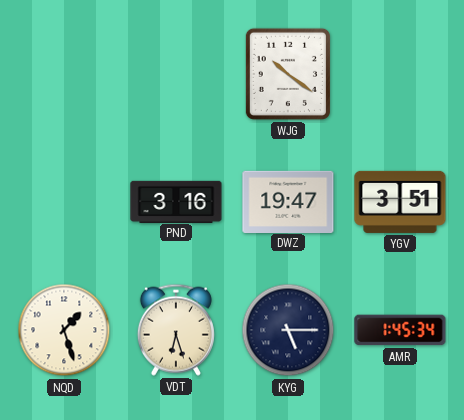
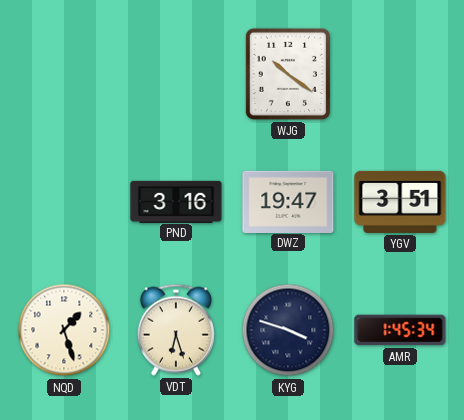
KYG: 5:15 -> 3:48 (288, 330)
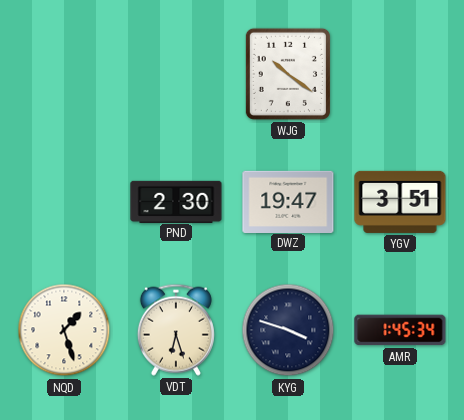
PND: 3:16 -> 2:30 (176, 201)
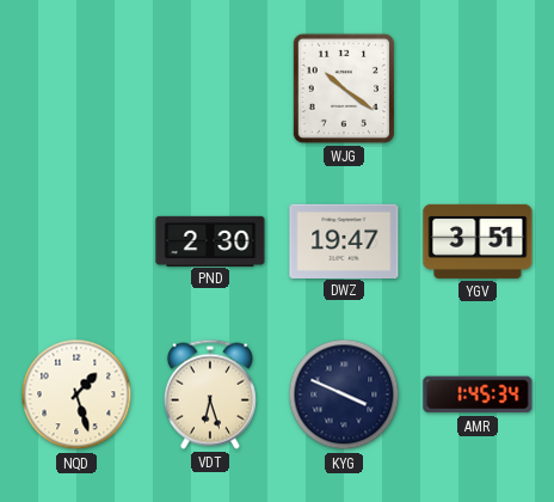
KYG: 3:48 -> 3:49 (344, 394)
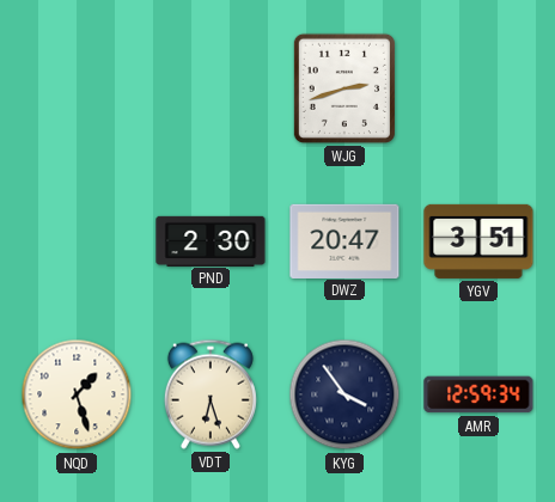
WJG: 10:21 -> 2:42 (344, 88)
DWZ: 19:47 -> 20:47 (344, 240)
KYG: 3:49 -> 3:54 (344, 394)
AMR: 1:45 -> 12:59 (478, 394)
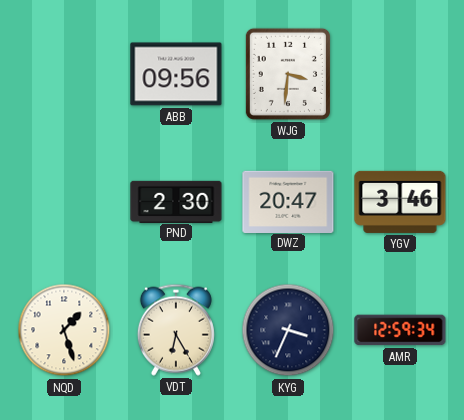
ABB: none -> 09:56 (176, 74)
WJG: 2:42 -> 3:31 (288, 74)
YGV: 3:51 -> 3:46 (400, 202)
VDT: 6:27 -> 6:25 (176, 330)
KYG: 3:54 -> 3:34 (288, 330)
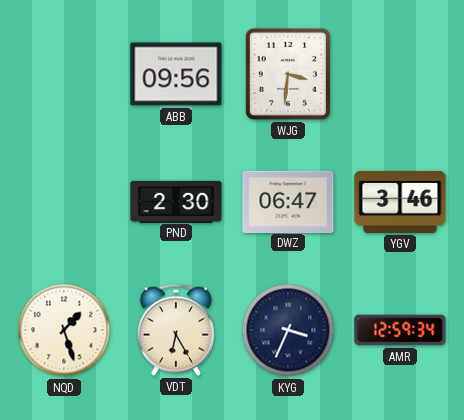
DWZ: 20:47 -> 06:47 (288, 201)
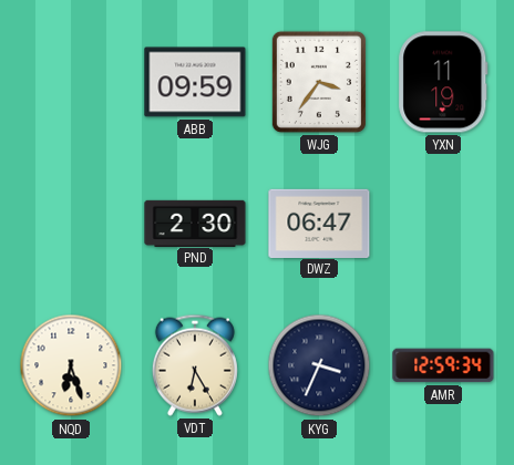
ABB: 09:56 -> 09:59 (195, 82)
WJG: 3:31 -> 3:36 (319, 82)
YXN: none -> 11:19 (443, 82)
YGV: 3:46 -> none (400, 202)
NQD: 1:27 -> 6:27 (71, 365)
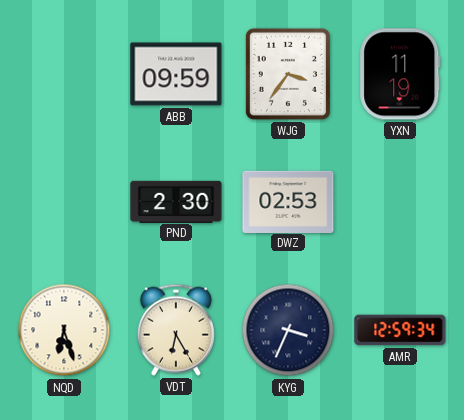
DWZ: 06:47 -> 02:53 (288, 201)
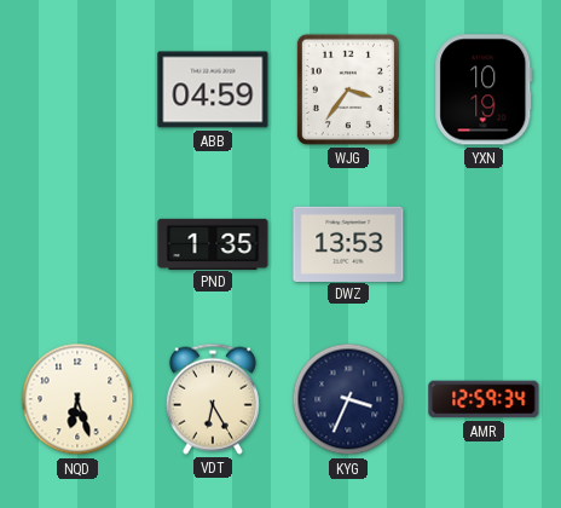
ABB: 09:59 -> 04:59 (213, 90)
YXN: 11:19 -> 10:19 (484, 90)
PND: 2:30 -> 1:35 (213, 243)
DWZ: 02:53 -> 13:53 (348, 243)
